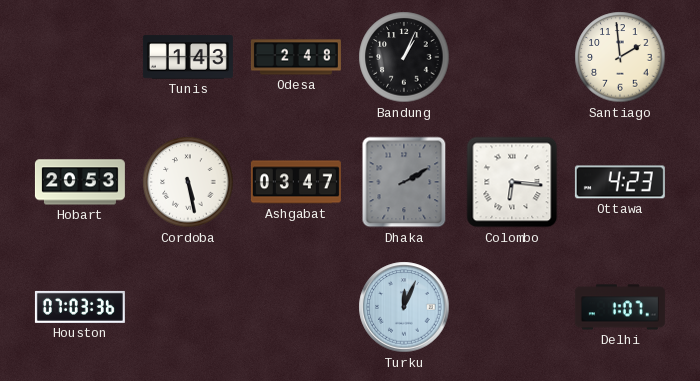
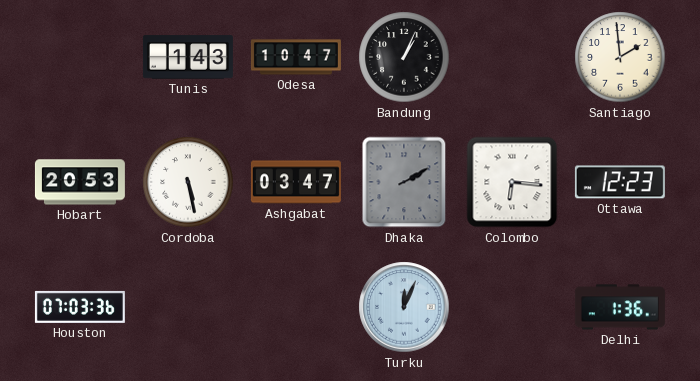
Odesa: 2:48 -> 10:47 (296, 57)
Ottawa: 4:23 -> 12:23 (620, 182)
Delhi: 1:07 -> 1:36 (620, 307)
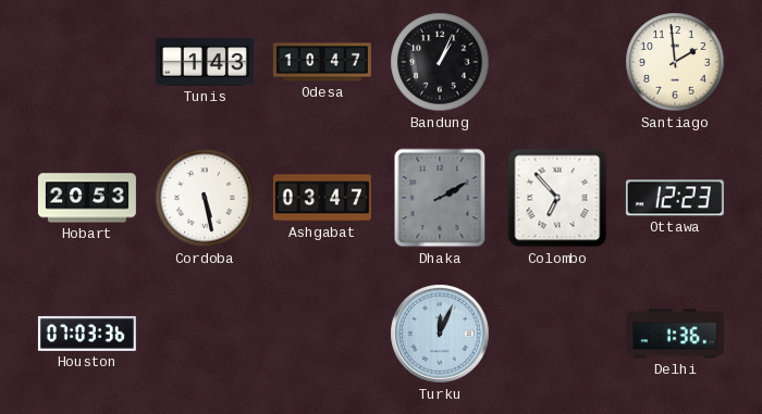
Colombo: 6:16 -> 6:53 (557, 198)
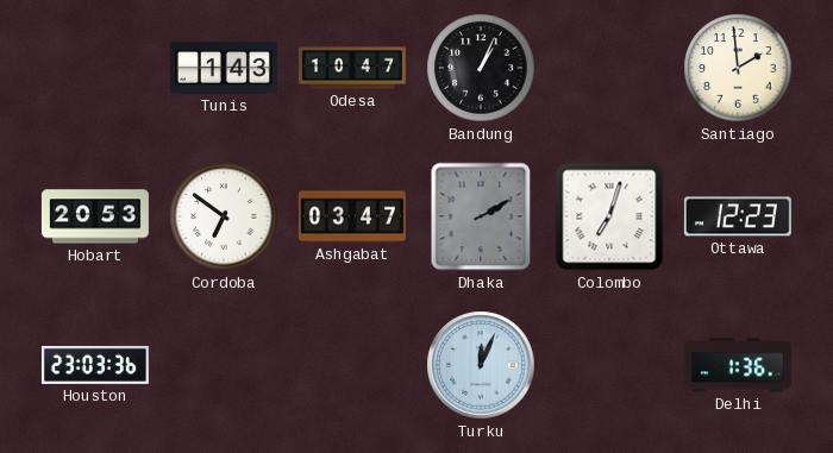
Cordoba: 5:28 -> 6:51 (224, 216)
Colombo: 6:53 -> 7:03 (609, 216)
Houston: 07:03 -> 23:03 (95, 365)
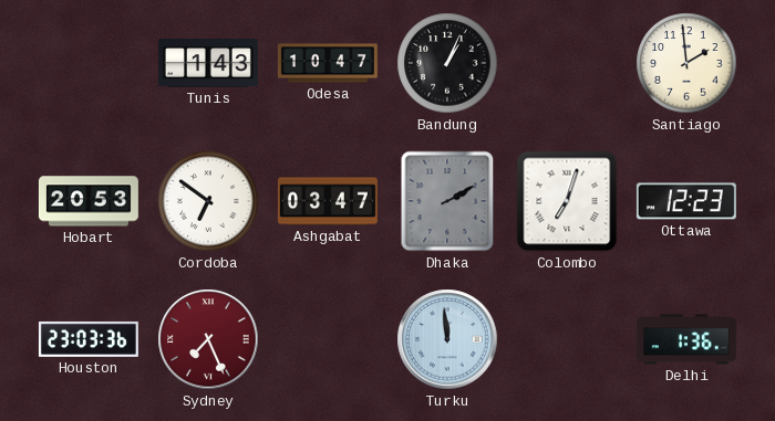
Sydney: none -> 7:26 (208, 339)
Turku: 12:04 -> 11:59 (447, 339)
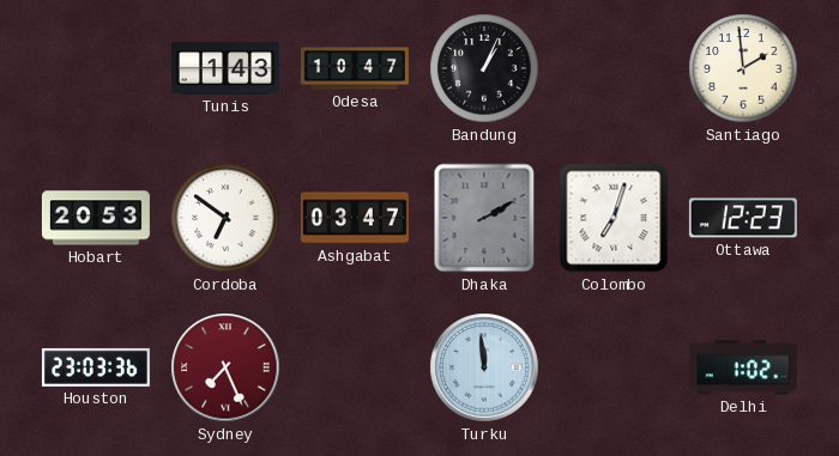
Delhi: 1:36 -> 1:02 (743, 367)
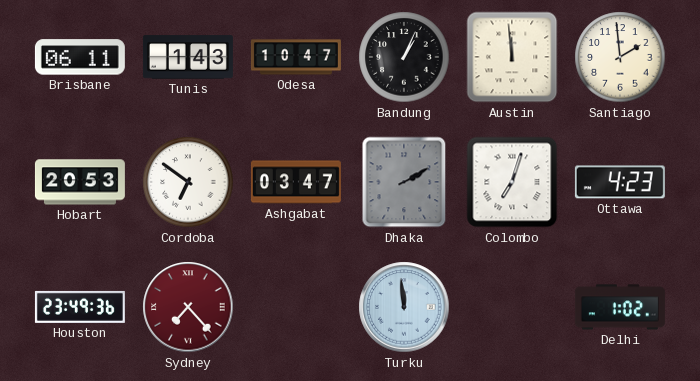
Brisbane: none -> 06:11 (80, 57)
Austin: none -> 11:59 (512, 57)
Ottawa: 12:23 -> 4:23 (620, 182)
Houston: 23:03 -> 23:49 (80, 307)
Sydney: 7:26 -> 7:23 (188, 307)
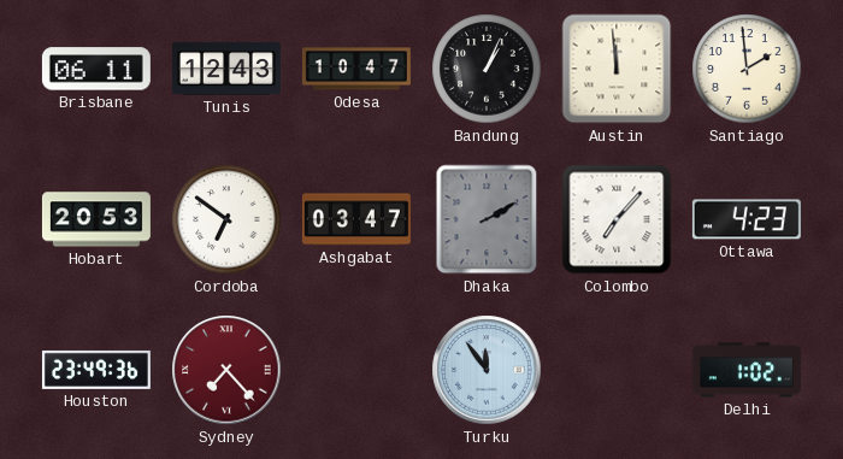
Tunis: 1:43 -> 12:43 (226, 69)
Colombo: 7:03 -> 7:07 (617, 219)
Turku: 11:59 -> 11:54 (487, 370)
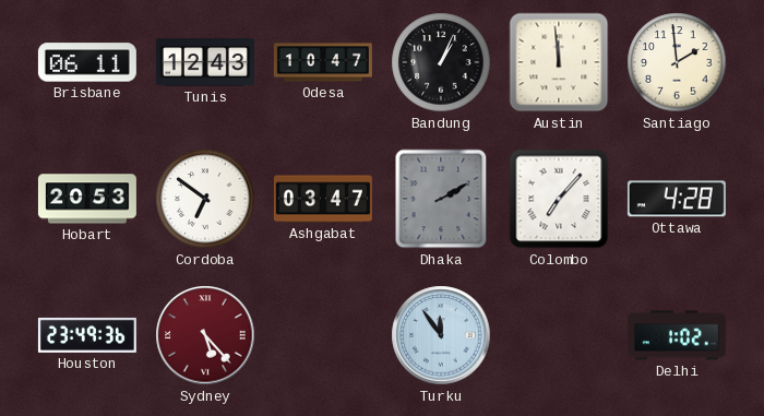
Ottawa: 4:23 -> 4:28 (677, 199)
Sydney: 7:23 -> 5:23 (205, 335)
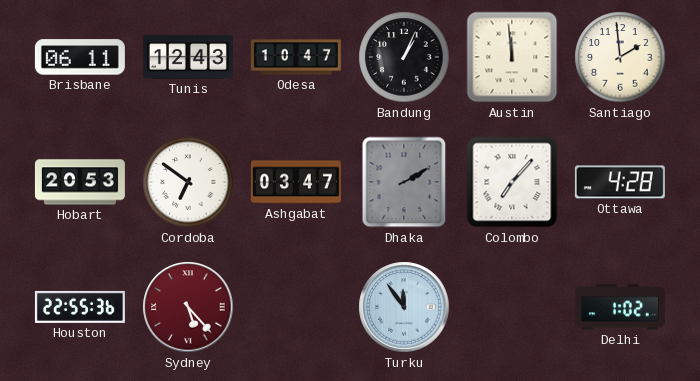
Houston: 23:49 -> 22:55 (80, 307)
